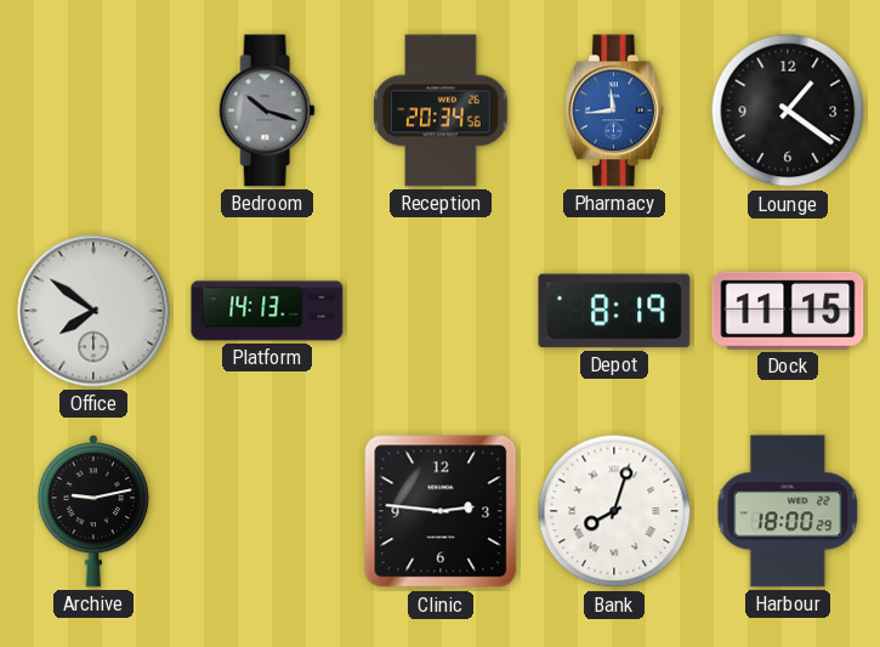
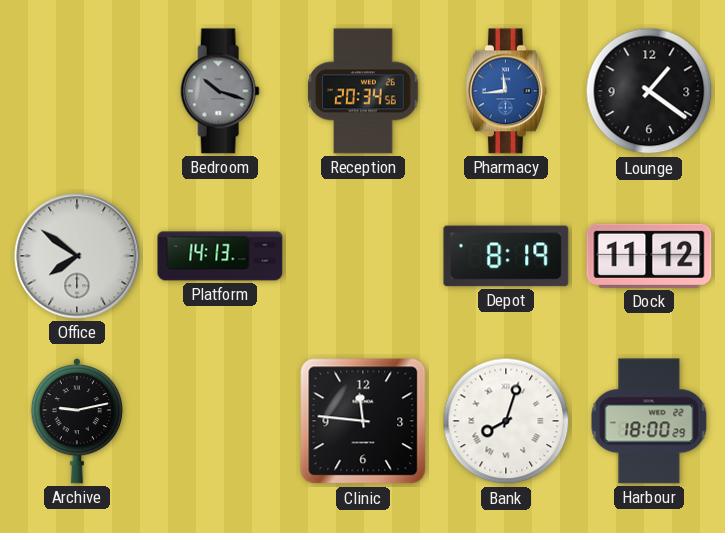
Dock: 11:15 -> 11:12 (649, 256)
Clinic: 2:46 -> 11:46 (363, 421)
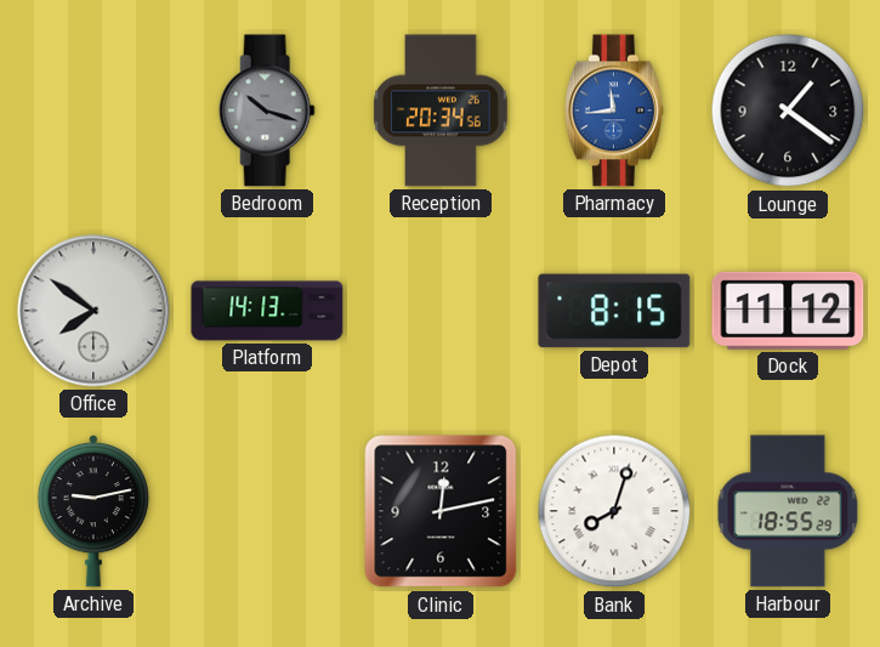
Depot: 8:19 -> 8:15 (614, 311)
Clinic: 11:46 -> 12:13 (441, 511)
Harbour: 18:00 -> 18:55 (788, 511)
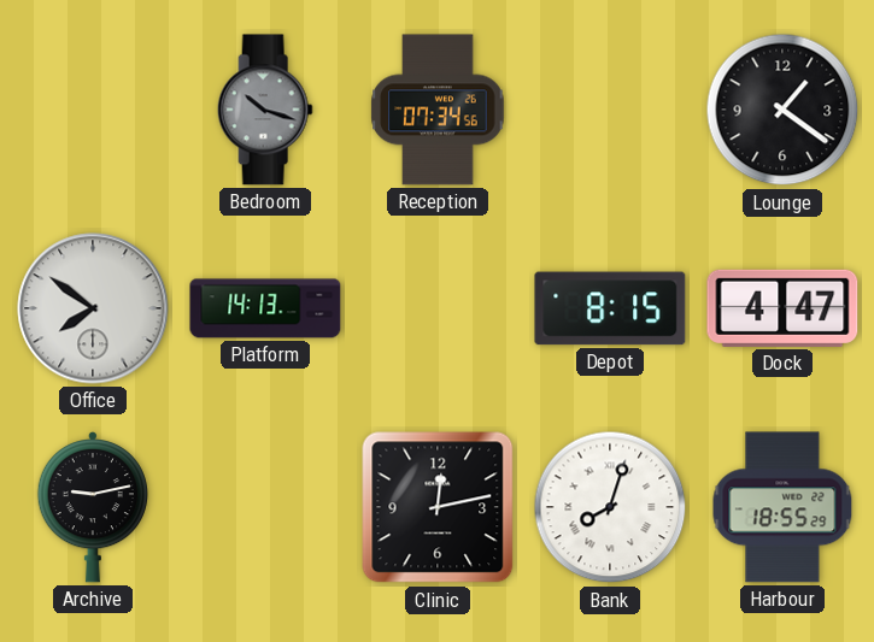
Reception: 20:34 -> 07:34 (438, 110)
Pharmacy: 11:44 -> none (614, 110)
Dock: 11:12 -> 4:47 (782, 308)
